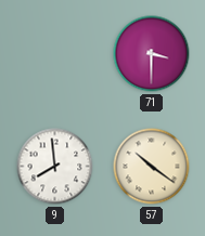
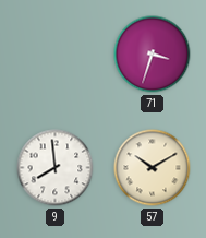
71: 3:30 -> 3:33 (153, 55)
57: 10:21 -> 10:10 (153, 168)
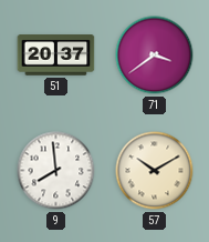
51: none -> 20:37 (56, 56)
71: 3:33 -> 3:39 (155, 56)
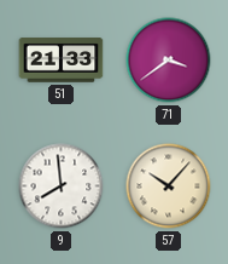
51: 20:37 -> 21:33 (62, 61)
57: 10:10 -> 10:07 (169, 186)
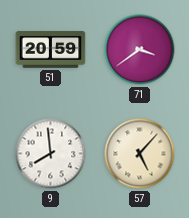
51: 21:33 -> 20:59 (51, 50)
57: 10:07 -> 5:07 (140, 154)
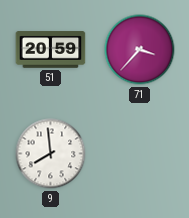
71: 3:39 -> 3:37 (140, 50)
57: 5:07 -> none (140, 154)
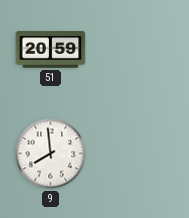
71: 3:37 -> none (140, 50)
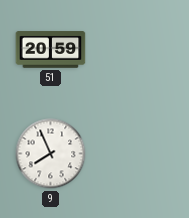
9: 7:59 -> 7:56 (51, 154)
